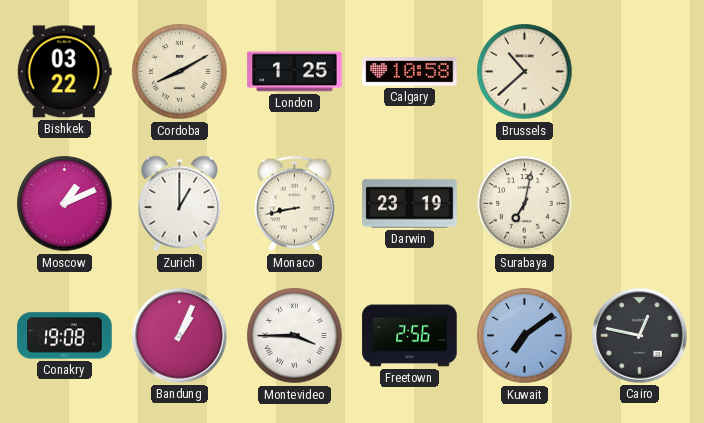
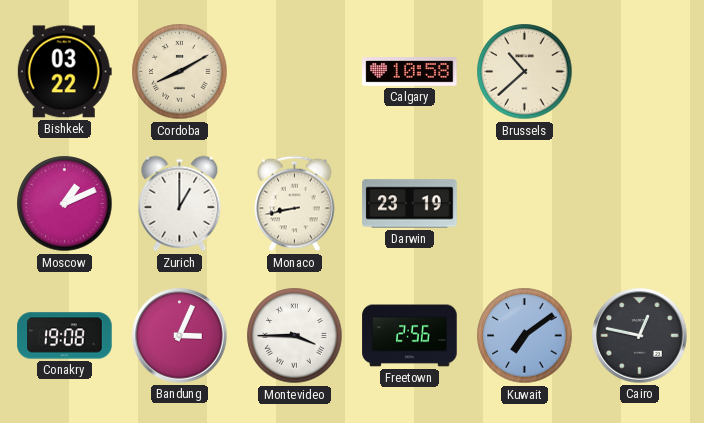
London: 1:25 -> none (295, 72)
Surabaya: 7:02 -> none (525, 204)
Bandung: 1:04 -> 3:04 (180, 336)
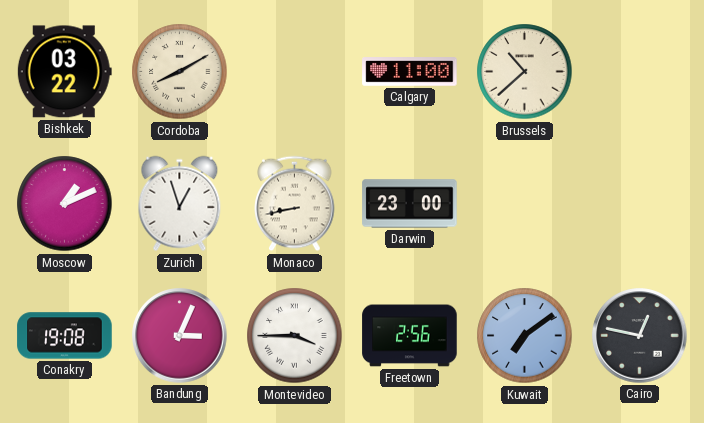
Calgary: 10:58 -> 11:00 (410, 72)
Zurich: 1:00 -> 12:57 (180, 204)
Darwin: 23:19 -> 23:00 (410, 204)
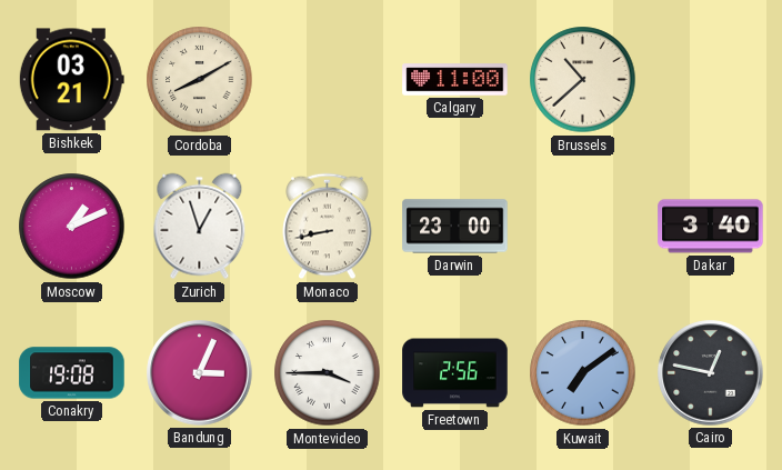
Bishkek: 03:22 -> 03:21 (71, 80)
Dakar: none -> 3:40 (711, 227)
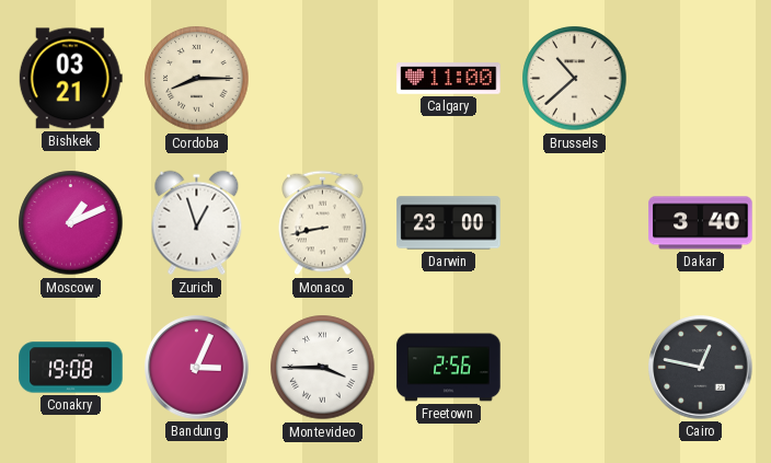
Cordoba: 8:10 -> 8:15 (197, 79)
Kuwait: 7:09 -> none (583, 373)
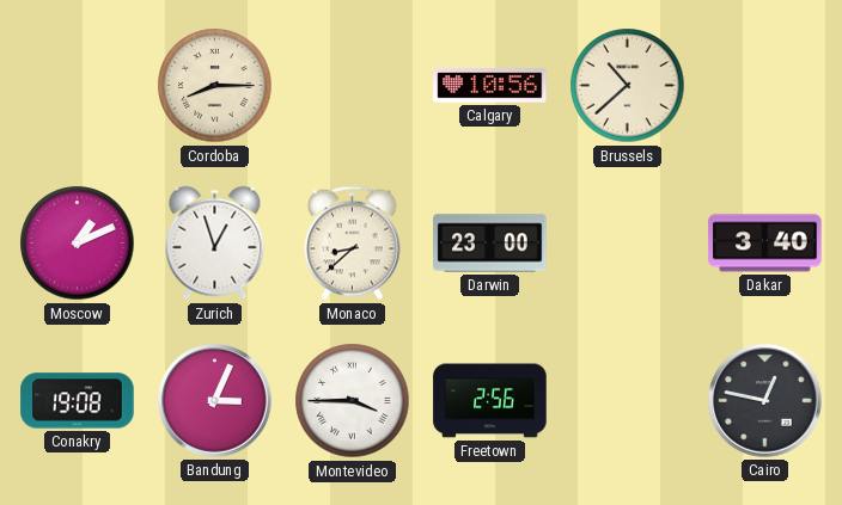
Bishkek: 03:21 -> none (70, 79)
Calgary: 11:00 -> 10:56 (490, 86)
Monaco: 8:43 -> 8:38 (353, 244)
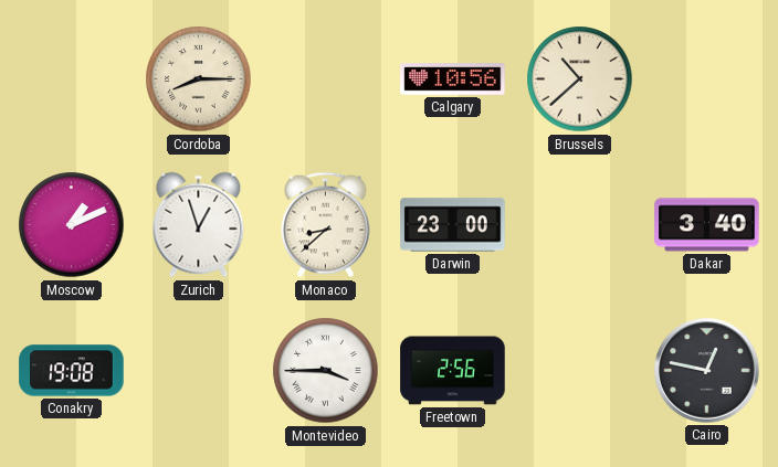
Bandung: 3:04 -> none (215, 401)
